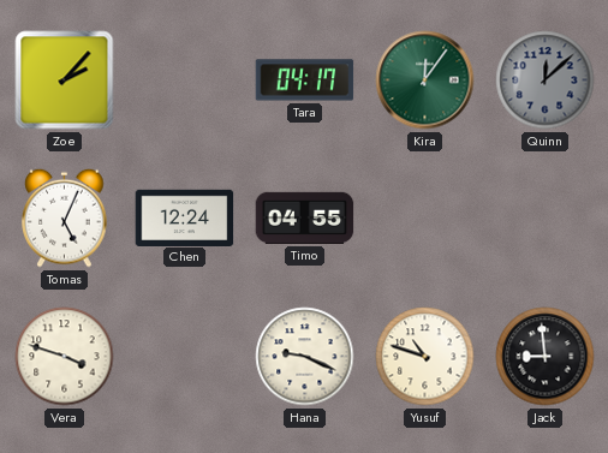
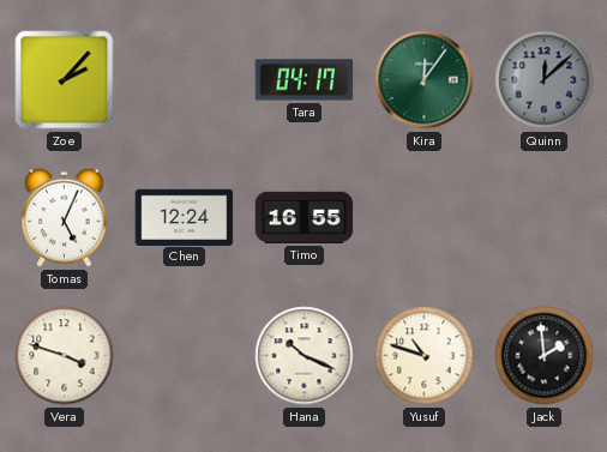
Timo: 04:55 -> 16:55 (305, 217)
Hana: 9:19 -> 10:19 (305, 356)
Jack: 8:59 -> 1:59 (545, 356)
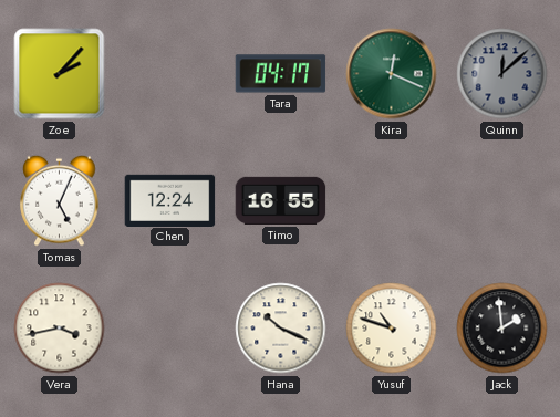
Kira: 12:06 -> 12:19 (392, 74)
Vera: 3:48 -> 3:43 (60, 329)
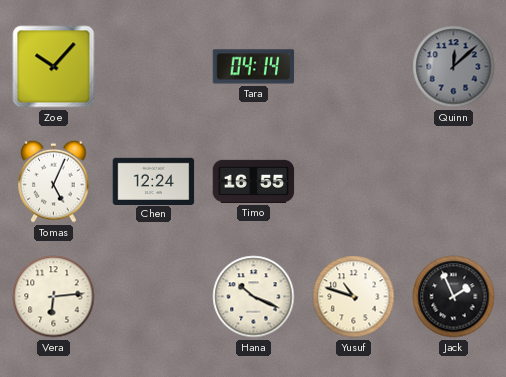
Zoe: 2:07 -> 10:07 (54, 67)
Tara: 04:17 -> 04:14 (254, 67)
Kira: 12:19 -> none (392, 74)
Vera: 3:43 -> 6:14 (54, 297)
Jack: 1:59 -> 1:56 (454, 297)
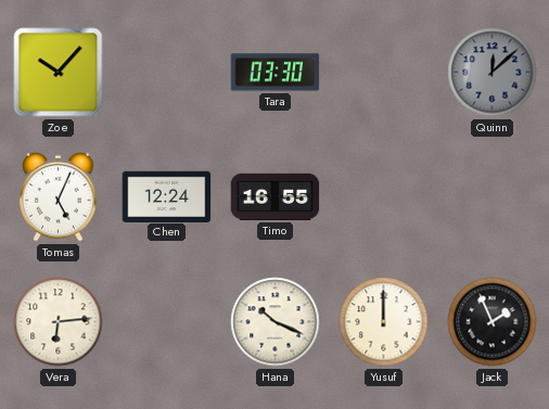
Tara: 04:14 -> 03:30 (276, 73)
Yusuf: 10:48 -> 12:00 (384, 322)
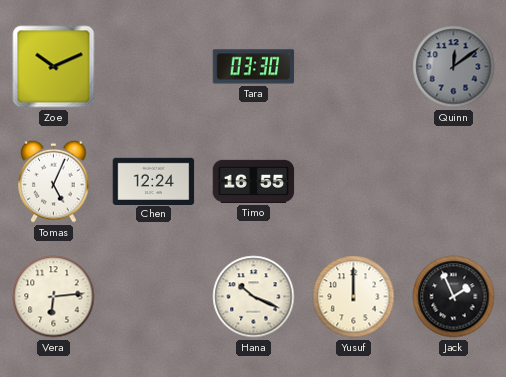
Zoe: 10:07 -> 10:11 (54, 67)
Quinn: 12:08 -> 12:09 (454, 67)
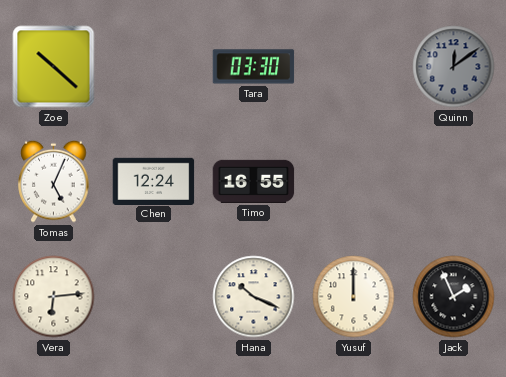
Zoe: 10:11 -> 10:22 (54, 67)
